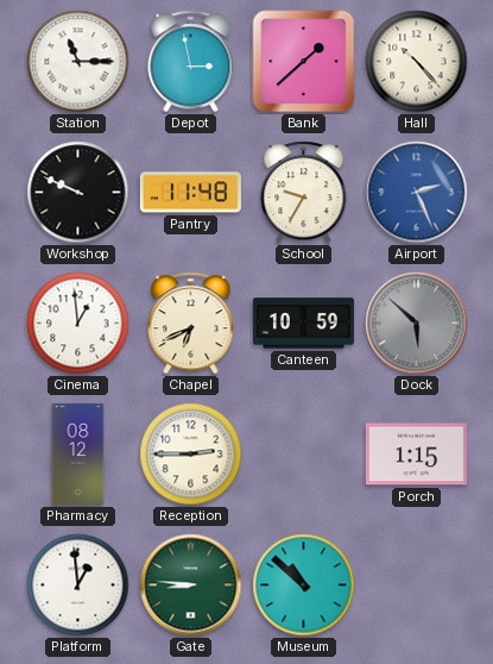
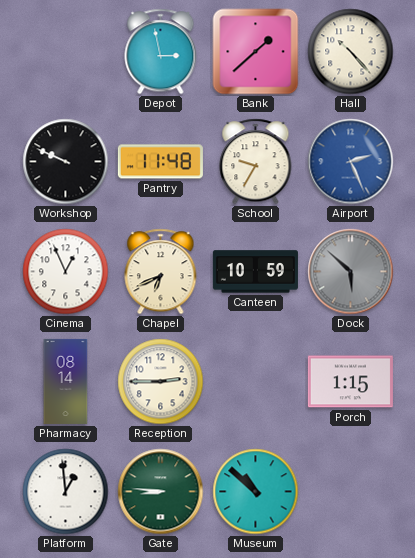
Station: 11:15 -> none (78, 62)
Cinema: 12:59 -> 12:56 (66, 272)
Pharmacy: 08:12 -> 08:14 (66, 381)
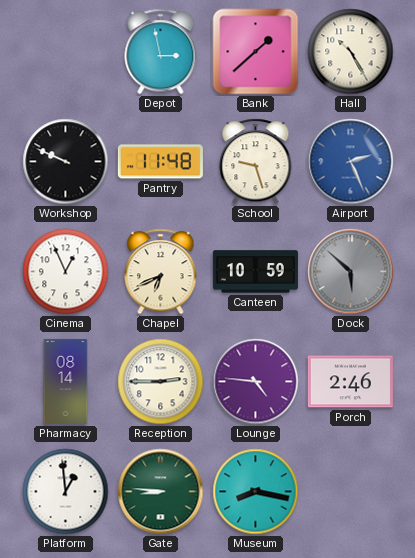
Hall: 10:23 -> 10:25 (351, 52)
School: 9:35 -> 9:27 (256, 162)
Lounge: none -> 4:46 (256, 382)
Porch: 1:15 -> 2:46 (350, 382)
Museum: 10:52 -> 8:17 (256, 492)
